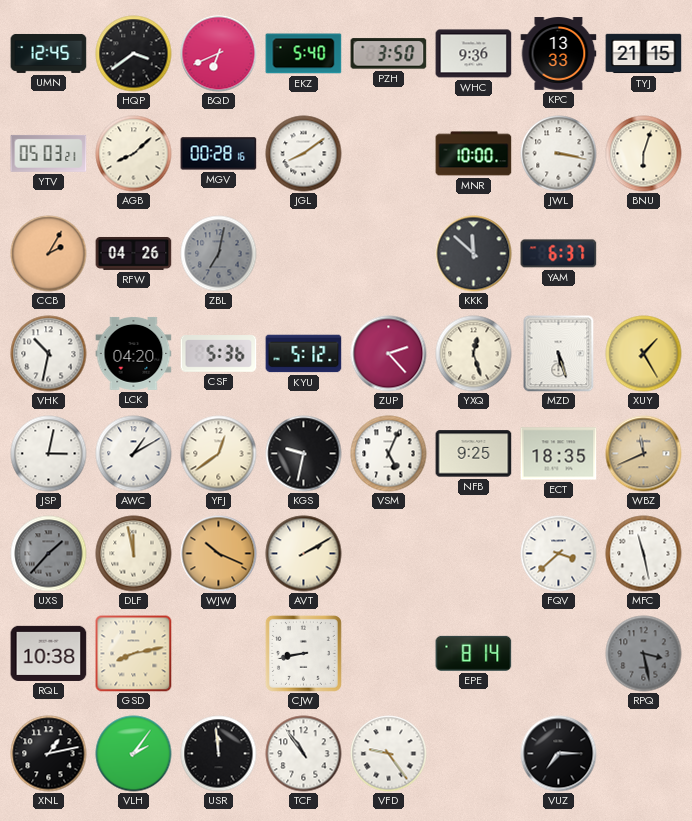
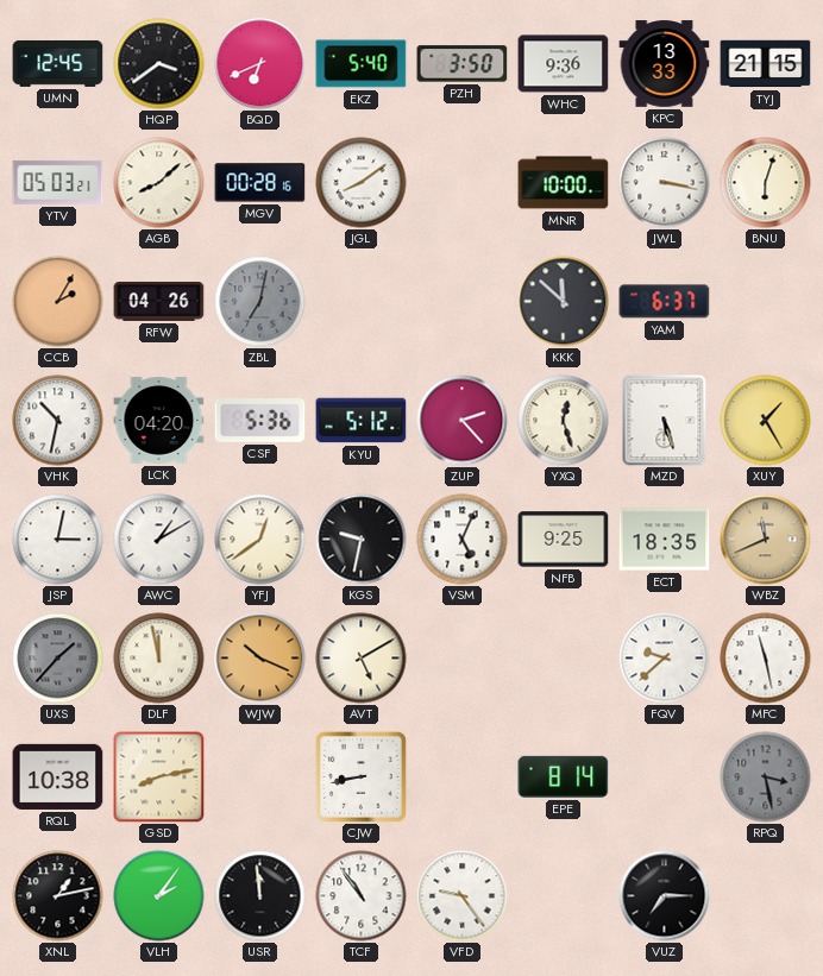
AVT: 2:10 -> 5:10 (362, 659)
FQV: 3:38 -> 9:38 (665, 659)
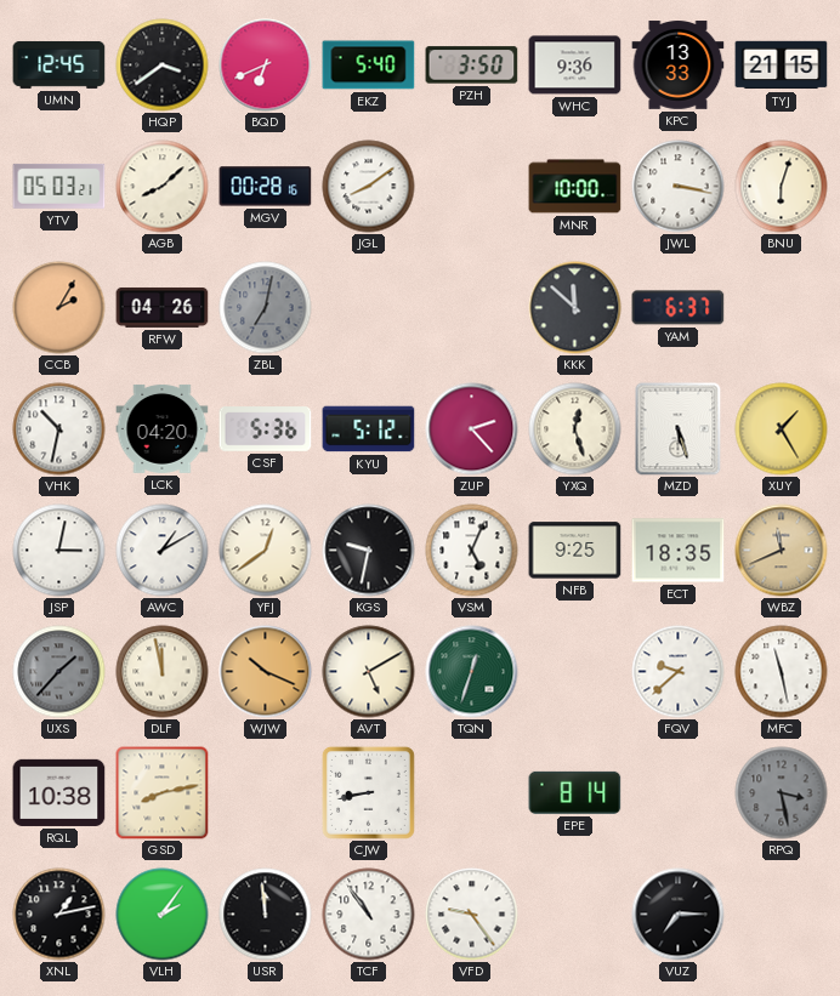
TQN: none -> 12:33 (472, 672)
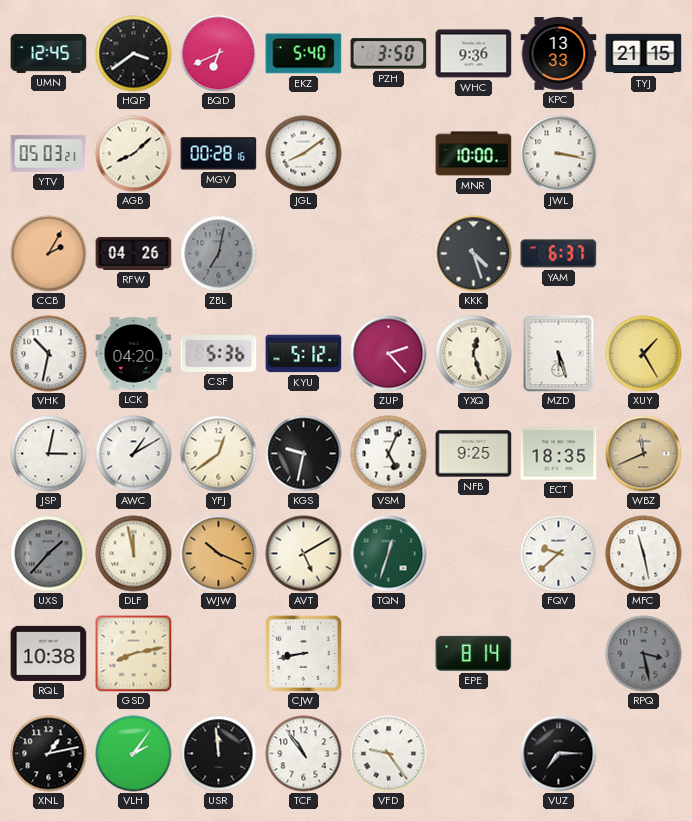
BNU: 6:03 -> none (782, 187)
KKK: 11:52 -> 4:27 (474, 254)
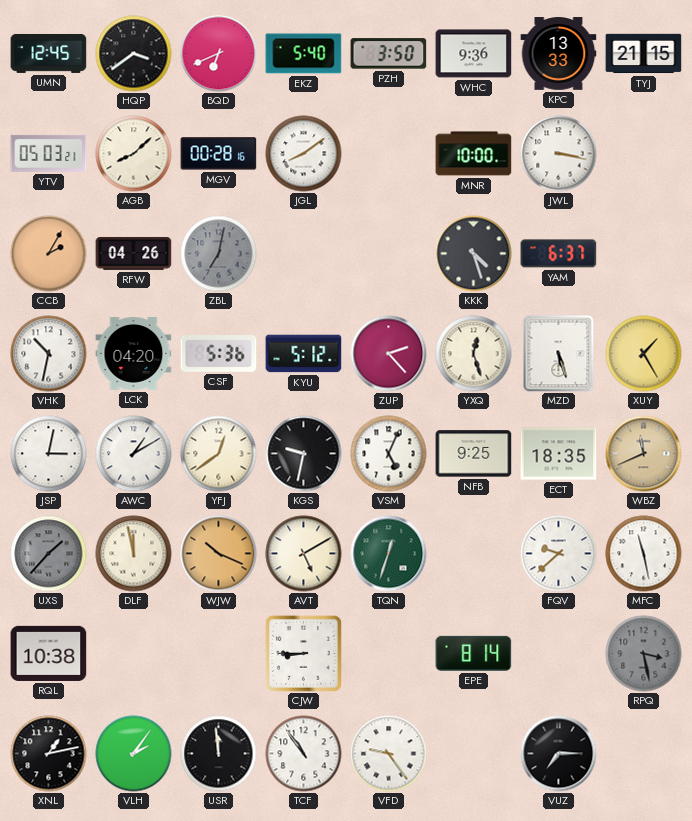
GSD: 8:13 -> none (134, 654)
CJW: 8:43 -> 8:45 (303, 653)
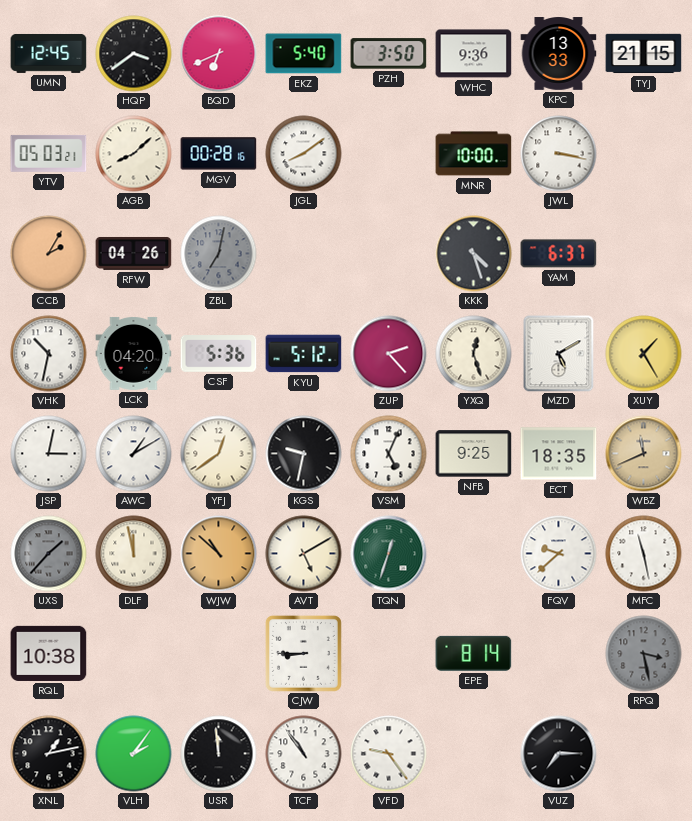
MZD: 5:27 -> 5:10 (559, 354)
WJW: 10:19 -> 10:52 (219, 554)
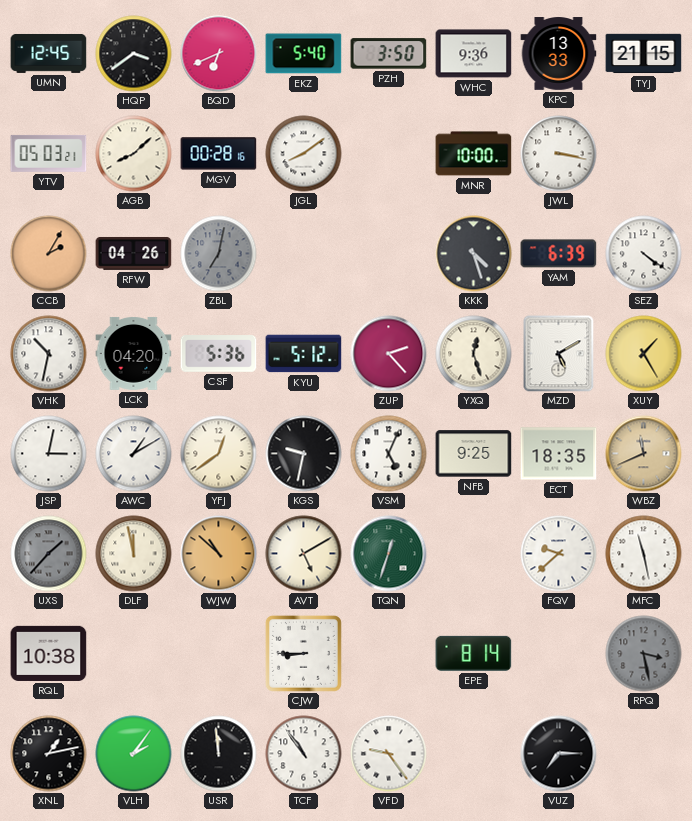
YAM: 6:37 -> 6:39 (559, 254)
SEZ: none -> 4:21 (644, 254)
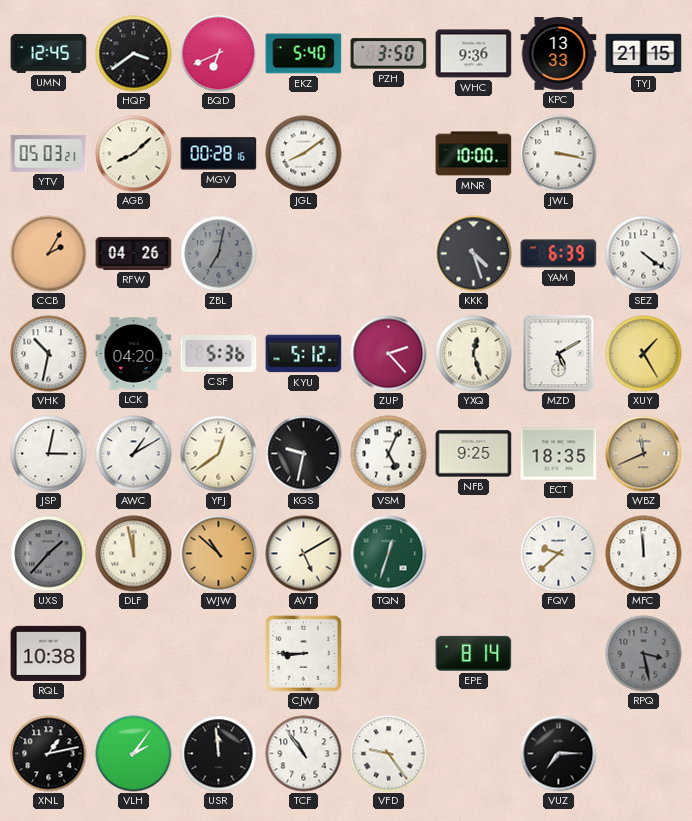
MFC: 11:28 -> 11:59 (644, 554)
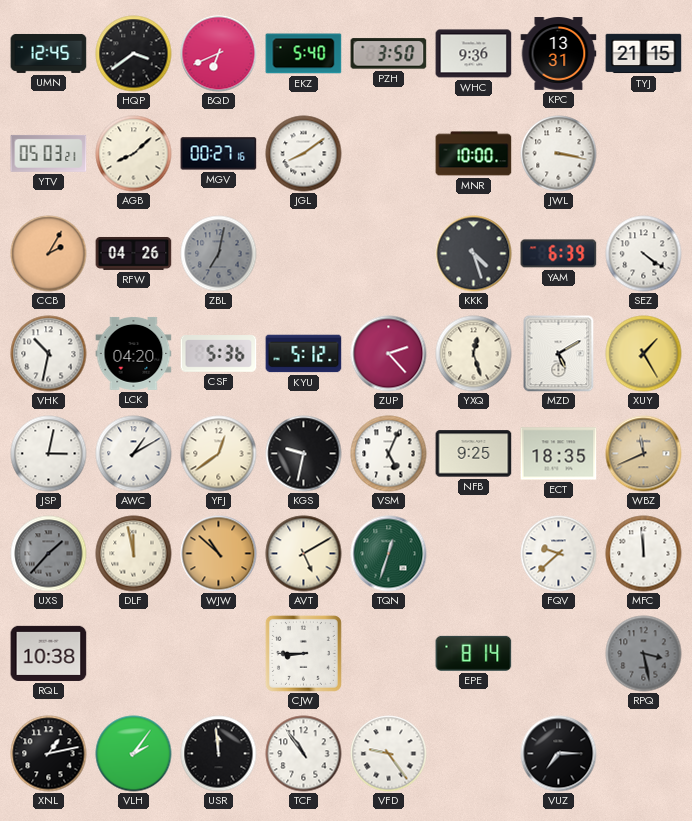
KPC: 13:33 -> 13:31 (559, 54)
MGV: 00:28 -> 00:27 (219, 154)
